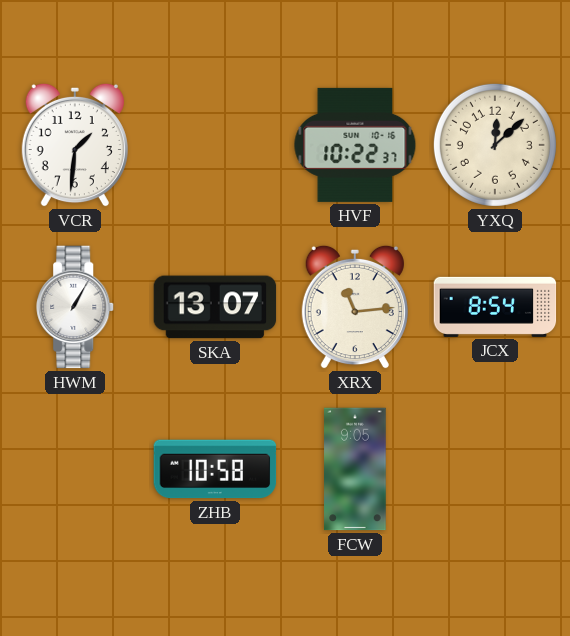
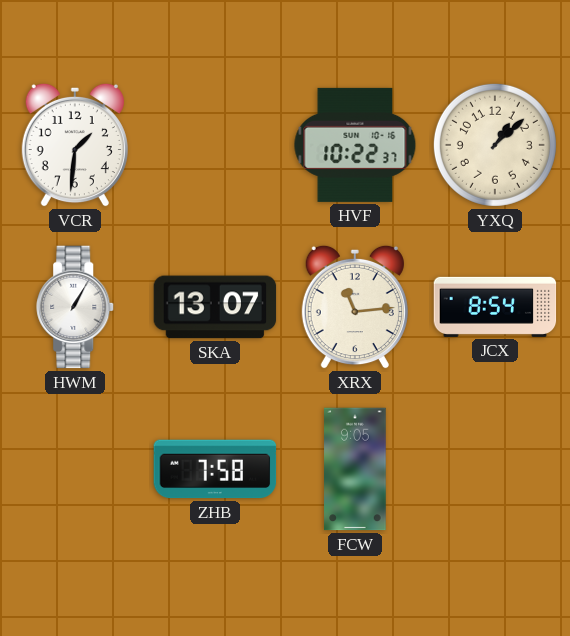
YXQ: 12:08 -> 1:08 (495, 145)
ZHB: 10:58 -> 7:58 (215, 469)
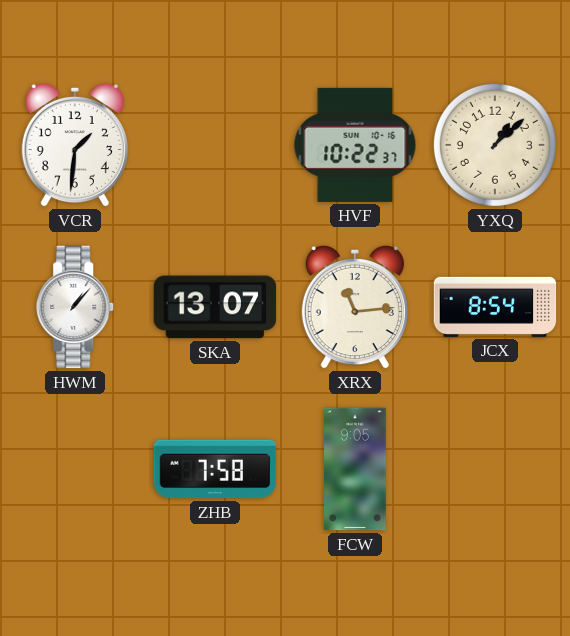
HWM: 1:05 -> 1:07 (76, 307)
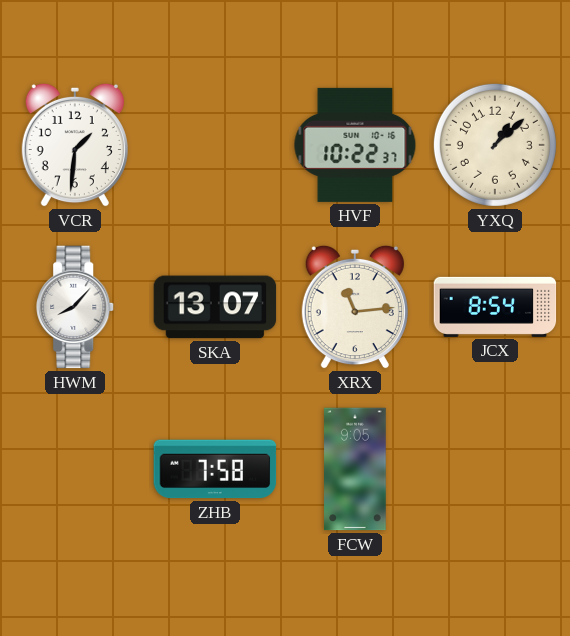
HWM: 1:07 -> 8:07 (76, 307)
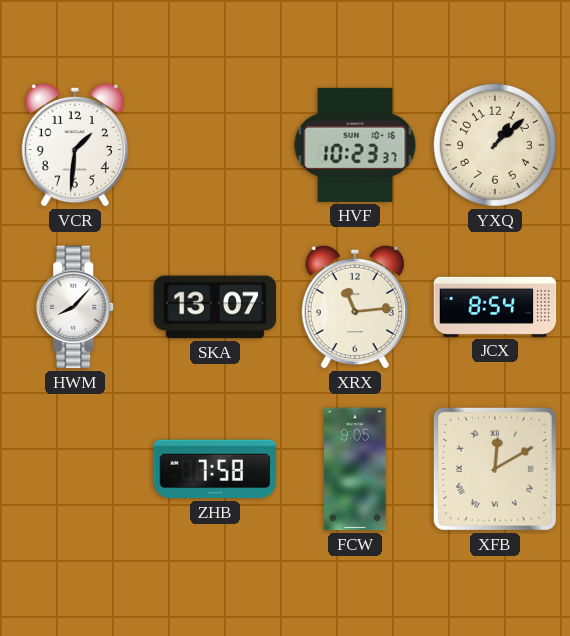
HVF: 10:22 -> 10:23 (355, 145)
XFB: none -> 12:10 (495, 469)
